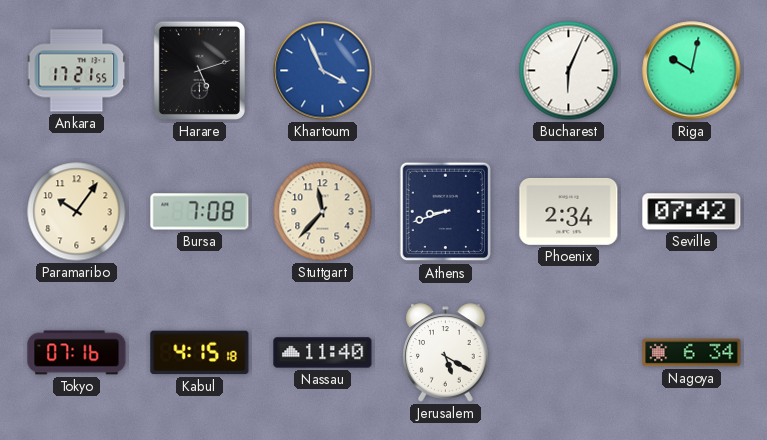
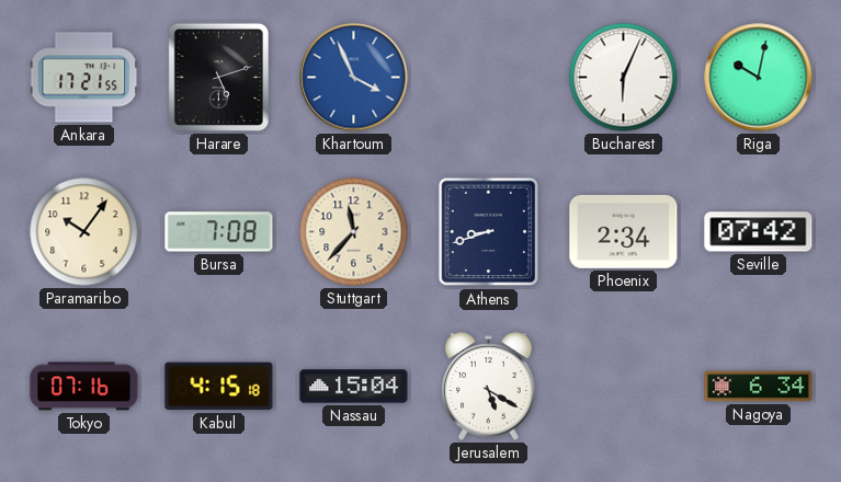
Nassau: 11:40 -> 15:04 (354, 387)
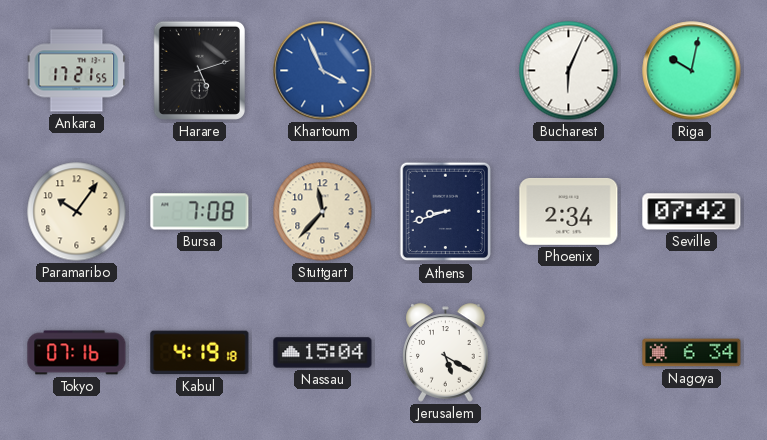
Kabul: 4:15 -> 4:19 (200, 353)
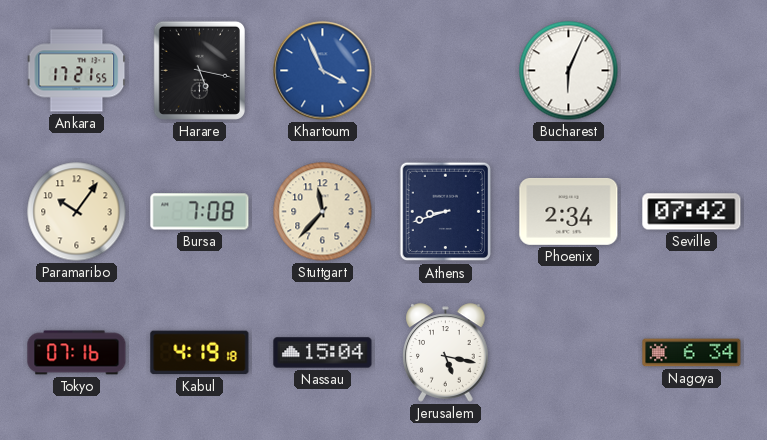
Harare: 5:12 -> 5:17 (199, 70)
Riga: 10:02 -> none (692, 71)
Jerusalem: 5:20 -> 5:17 (446, 353)
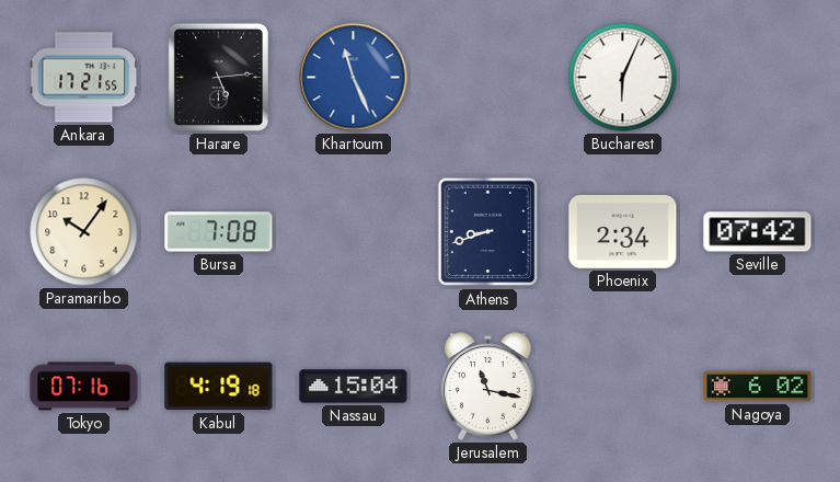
Harare: 5:17 -> 5:14 (218, 77)
Khartoum: 3:56 -> 11:26 (354, 78)
Stuttgart: 11:37 -> none (323, 212)
Jerusalem: 5:17 -> 11:17 (488, 387)
Nagoya: 6:34 -> 6:02 (758, 387)
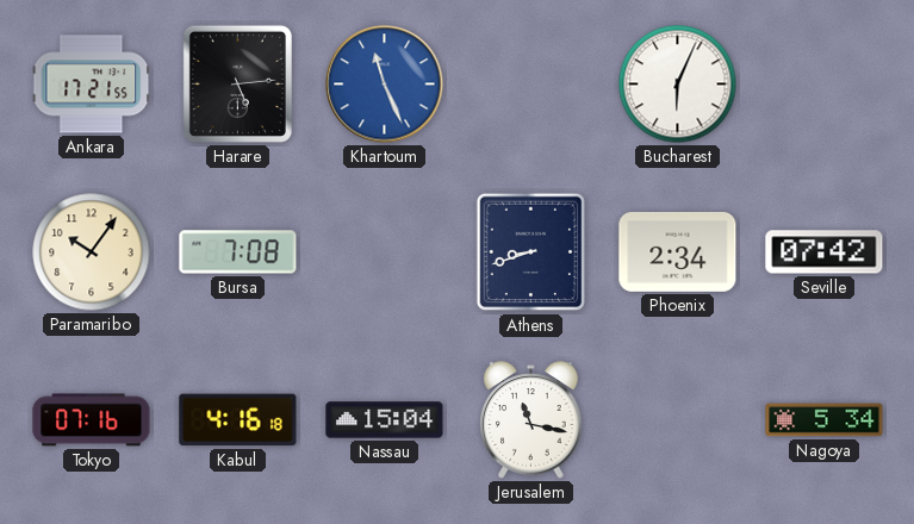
Kabul: 4:19 -> 4:16 (238, 420)
Nagoya: 6:02 -> 5:34 (825, 420)
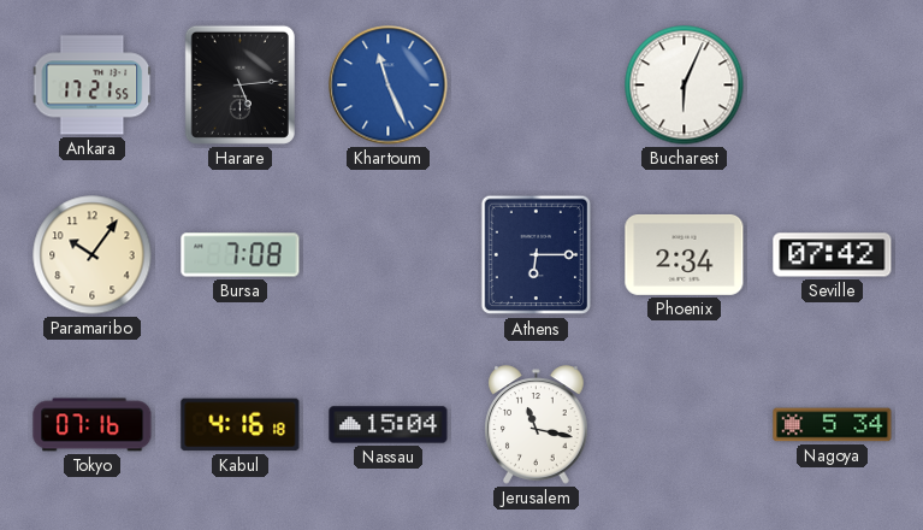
Athens: 8:42 -> 6:15 (537, 255)
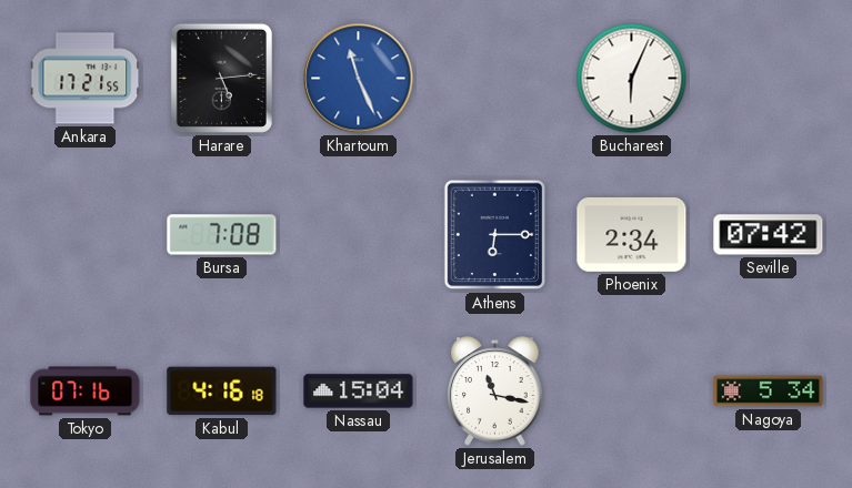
Paramaribo: 10:06 -> none (93, 255)
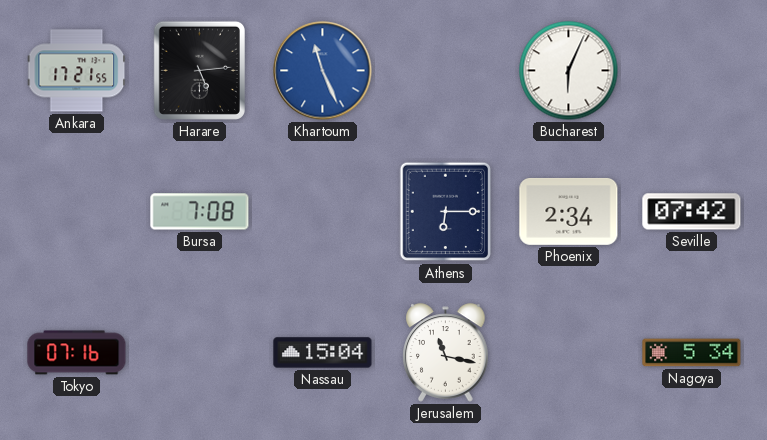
Kabul: 4:16 -> none (222, 392)
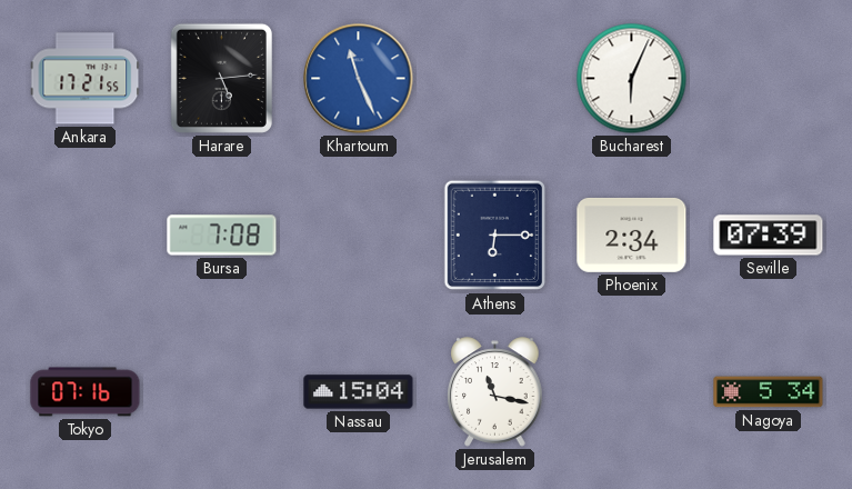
Seville: 07:42 -> 07:39 (769, 236)
